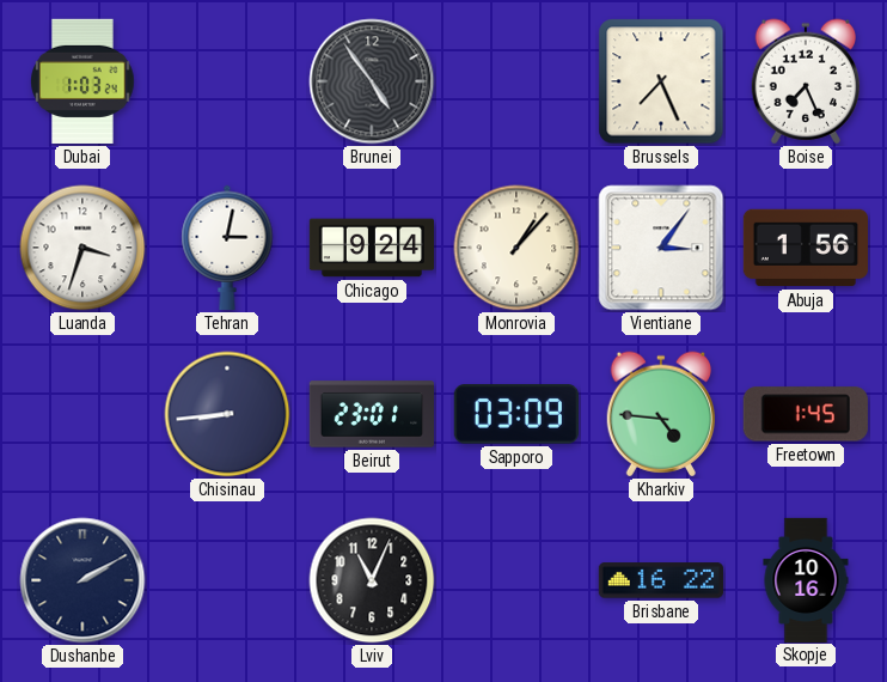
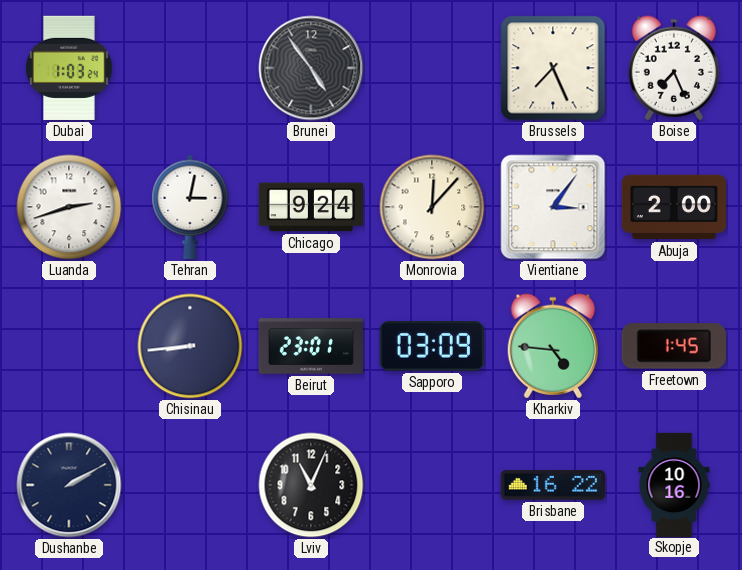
Luanda: 3:33 -> 2:42 (69, 207)
Monrovia: 1:07 -> 12:07 (432, 207)
Abuja: 1:56 -> 2:00 (673, 207)
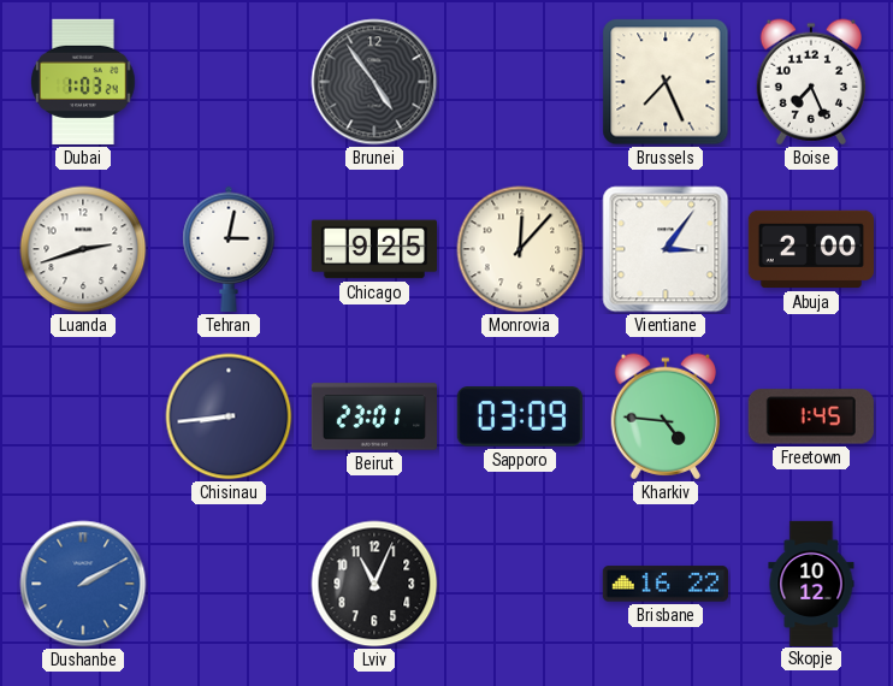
Chicago: 9:24 -> 9:25 (373, 249)
Dushanbe dial: navy -> blue (83, 584)
Skopje: 10:16 -> 10:12 (811, 582)
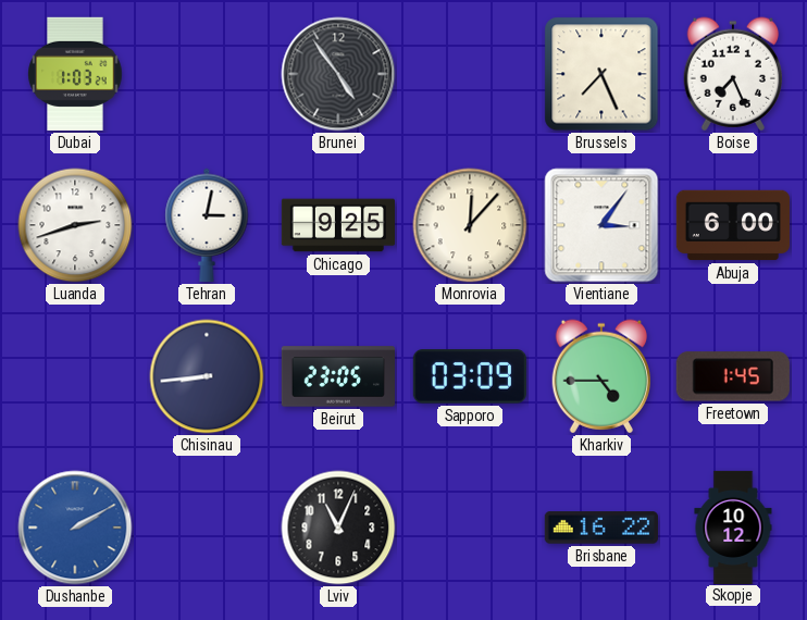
Abuja: 2:00 -> 6:00 (732, 225)
Beirut: 23:01 -> 23:05 (337, 376)
Kharkiv: 4:46 -> 4:45 (600, 376)
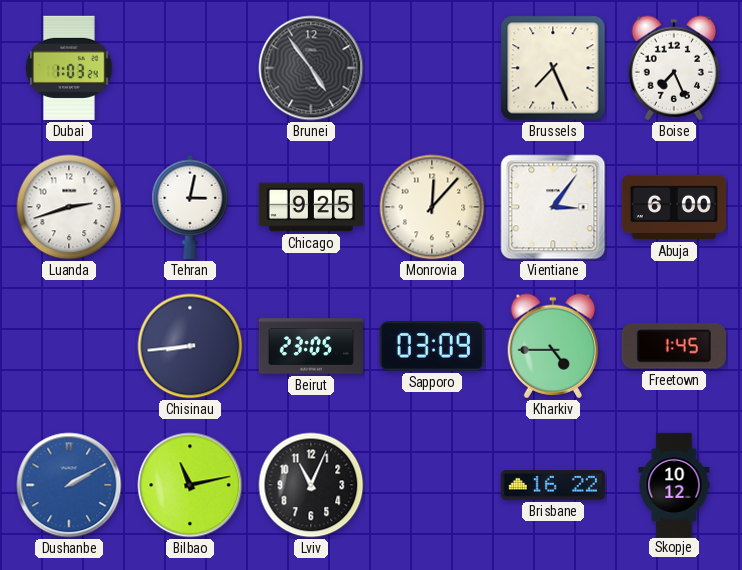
Bilbao: none -> 11:13 (190, 485)
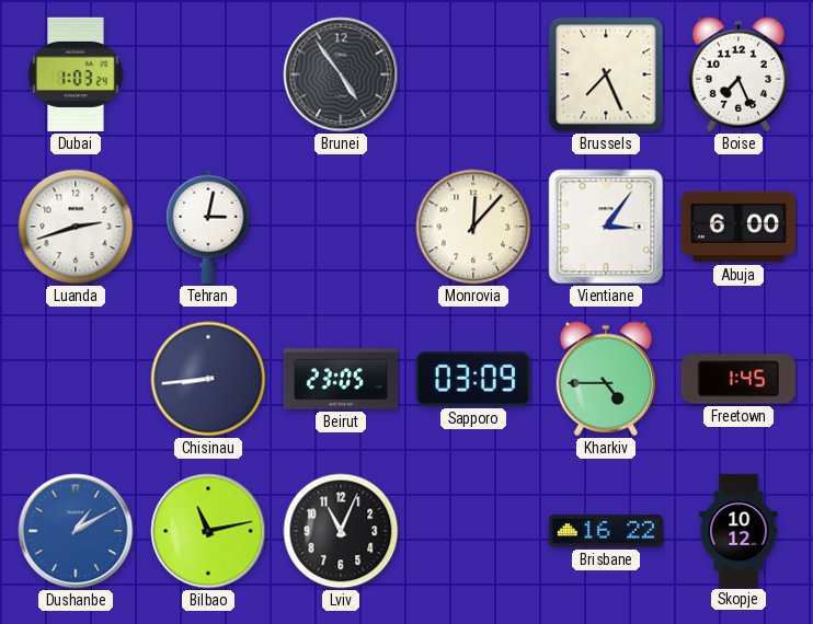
Chicago: 9:25 -> none (310, 207)
Dushanbe: 2:10 -> 1:10 (76, 531)
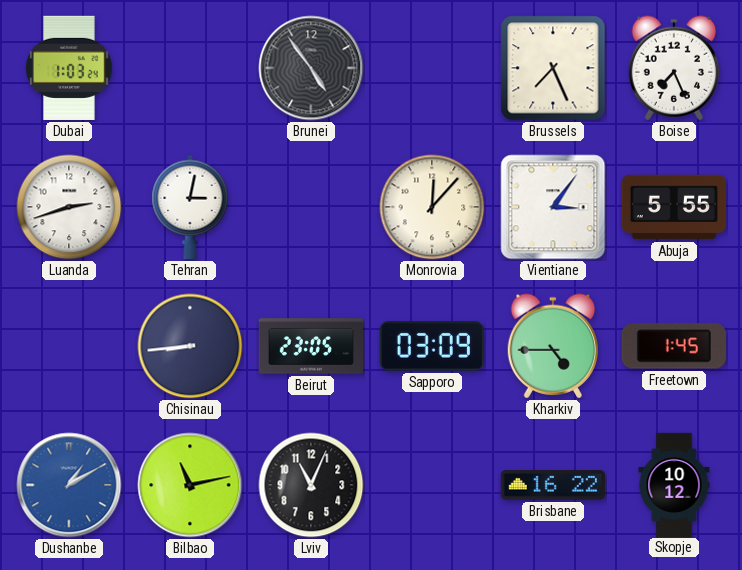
Abuja: 6:00 -> 5:55 (673, 207)
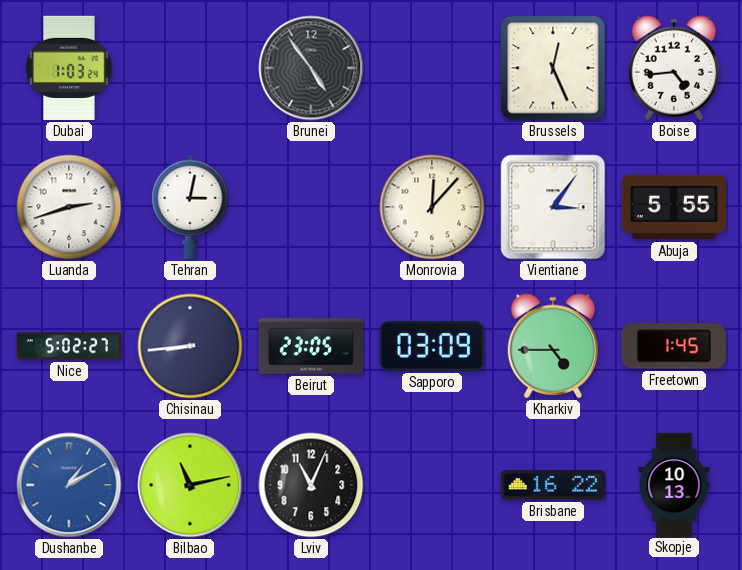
Brussels: 7:26 -> 12:26 (553, 68)
Boise: 7:26 -> 4:44 (673, 68)
Nice: none -> 5:02 (68, 346)
Skopje: 10:12 -> 10:13 (674, 484)
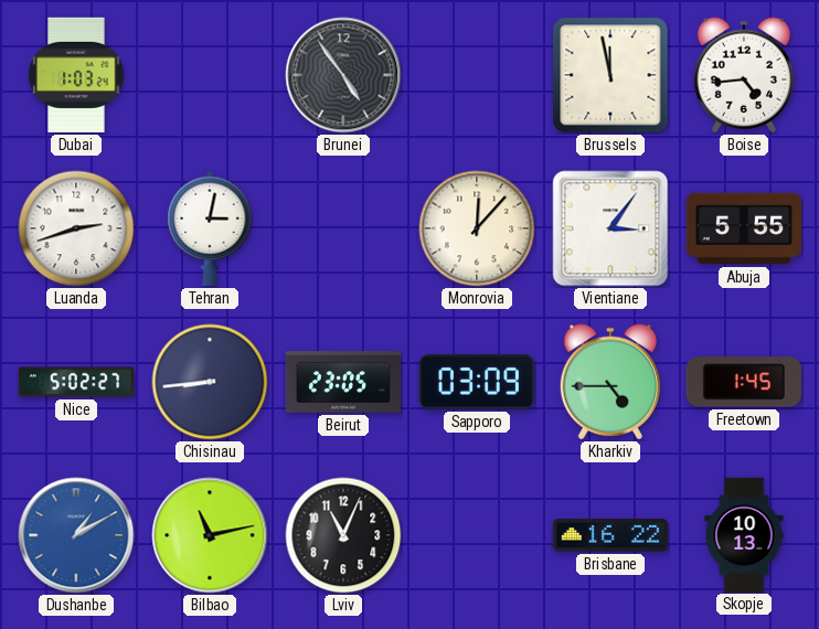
Brussels: 12:26 -> 11:58 (610, 75)
